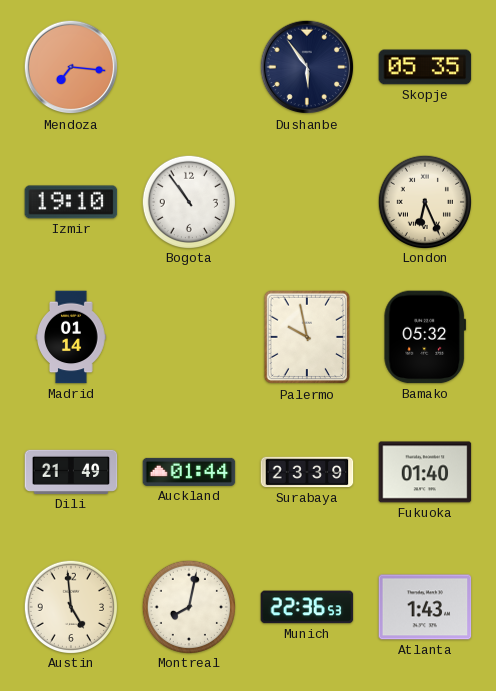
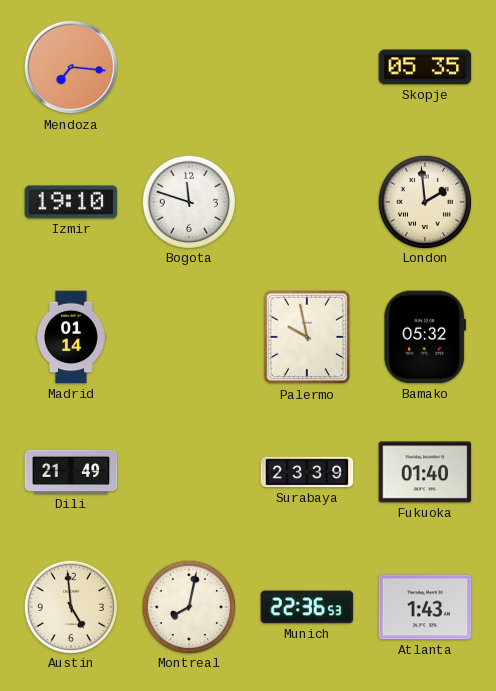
Dushanbe: 5:54 -> none (307, 67)
Bogota: 10:54 -> 11:48 (188, 201)
London: 6:26 -> 1:59 (424, 201)
Auckland: 01:44 -> none (189, 472)
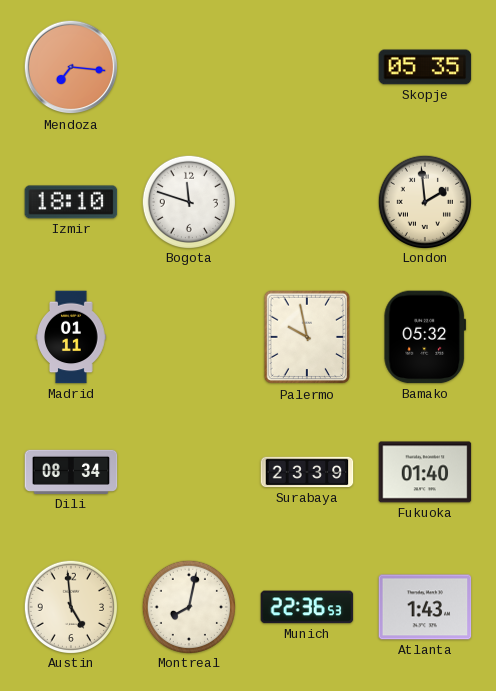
Izmir: 19:10 -> 18:10 (71, 202)
Madrid: 01:14 -> 01:11 (71, 337)
Dili: 21:49 -> 08:34 (71, 472)
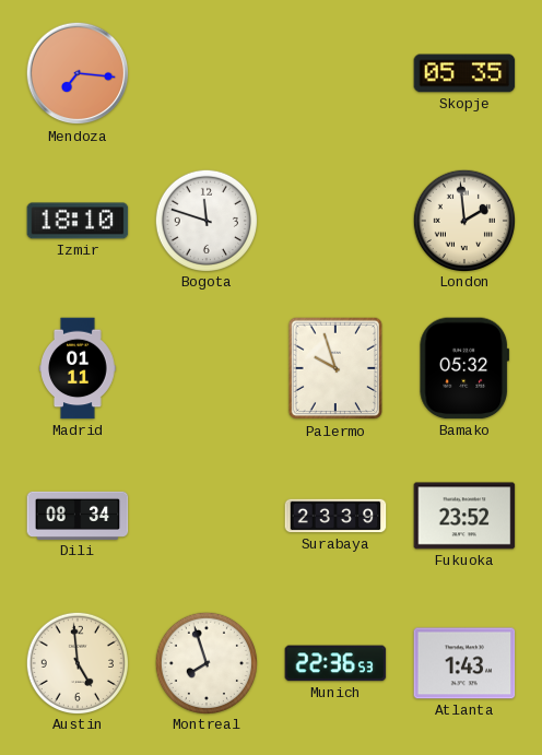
Palermo: 9:58 -> 9:57 (334, 368)
Fukuoka: 01:40 -> 23:52 (464, 516)
Montreal: 8:02 -> 7:57 (205, 662)
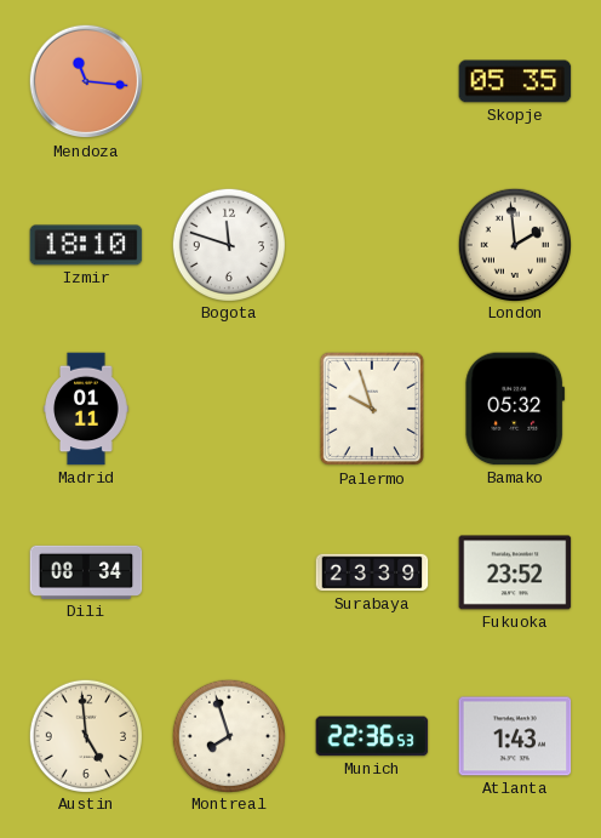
Mendoza: 7:16 -> 11:16 (86, 81)
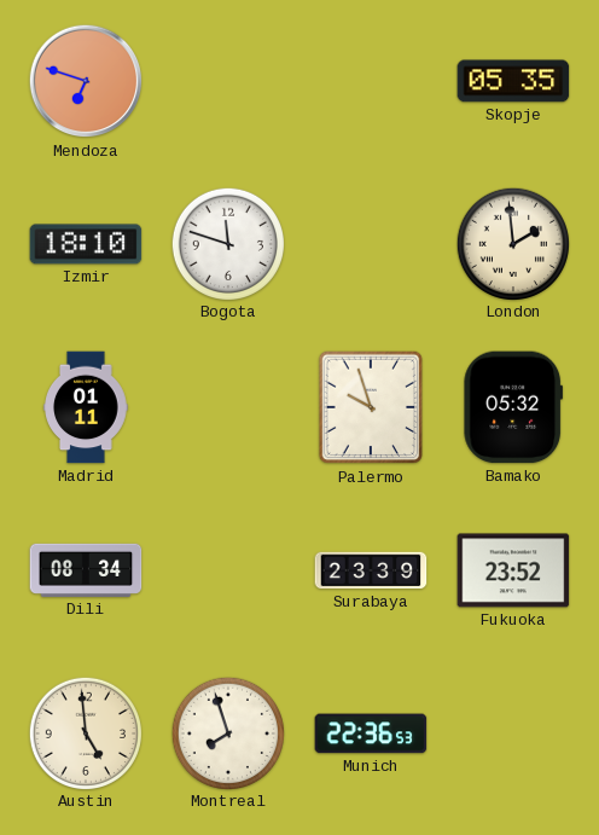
Mendoza: 11:16 -> 6:48 (86, 81)
Atlanta: 1:43 -> none (515, 736)
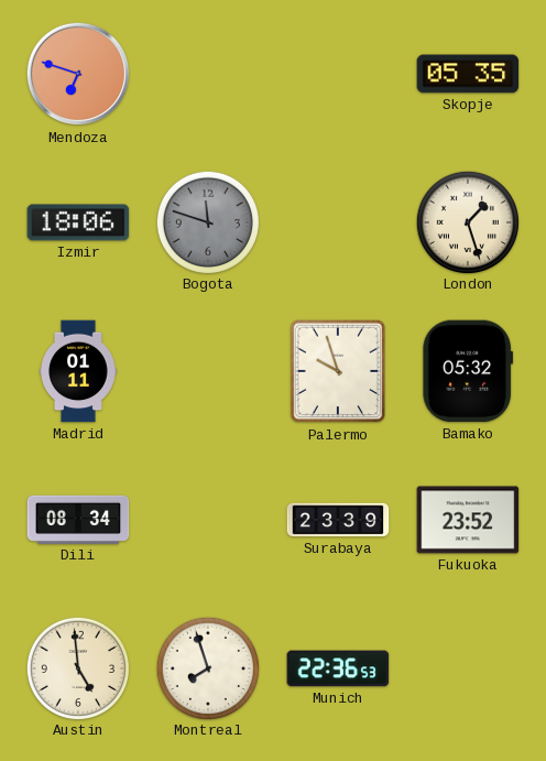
Izmir: 18:10 -> 18:06 (78, 222)
Bogota dial: white -> grey (207, 221)
London: 1:59 -> 1:27 (467, 221)
